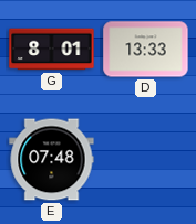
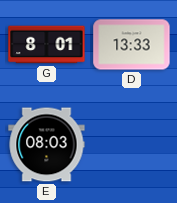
E: 07:48 -> 08:03 (47, 145)
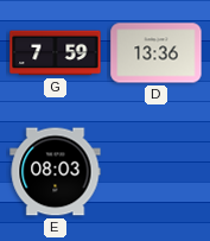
G: 8:01 -> 7:59 (56, 53)
D: 13:33 -> 13:36 (157, 53)
